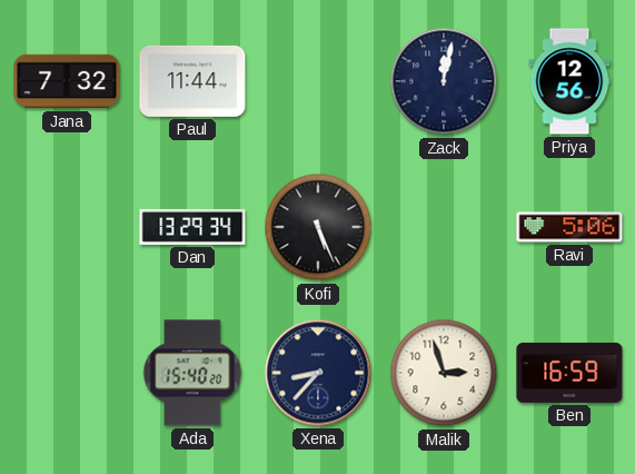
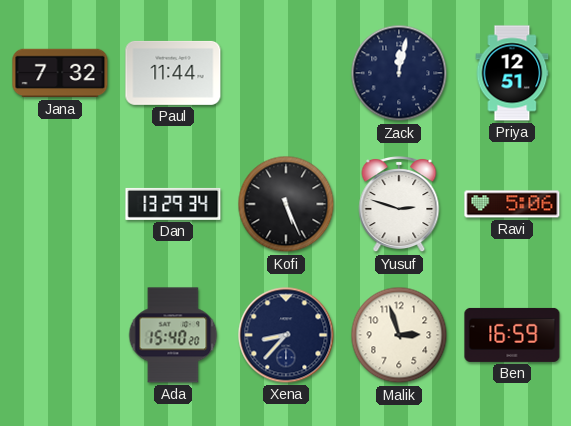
Priya: 12:56 -> 12:51 (512, 73)
Yusuf: none -> 2:48 (399, 205)
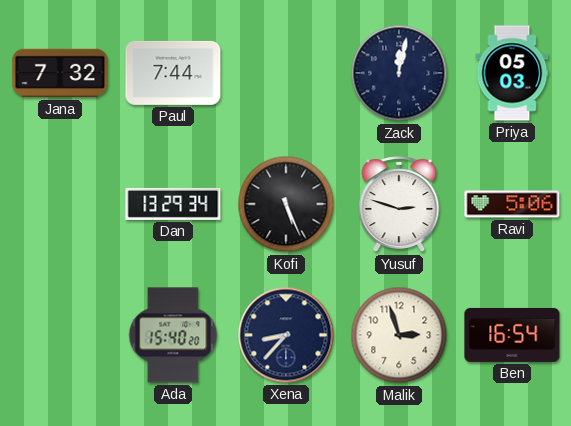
Paul: 11:44 -> 7:44 (173, 73)
Priya: 12:51 -> 05:03 (512, 73)
Ben: 16:59 -> 16:54 (512, 335)
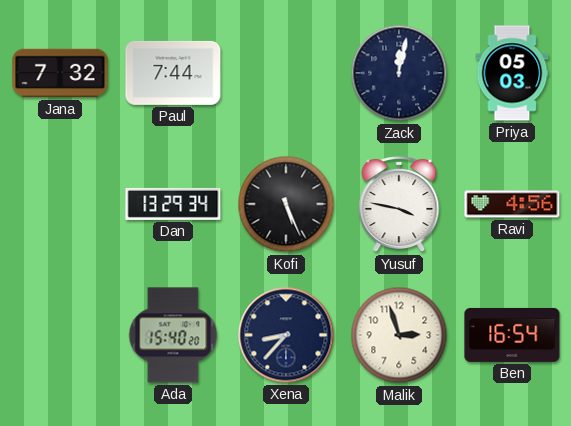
Yusuf: 2:48 -> 3:47 (399, 205)
Ravi: 5:06 -> 4:56 (512, 204)
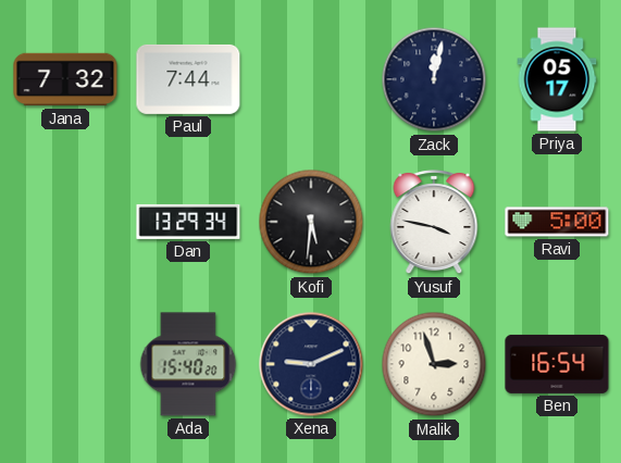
Priya: 05:03 -> 05:17 (557, 79)
Kofi: 5:26 -> 5:31 (311, 222)
Ravi: 4:56 -> 5:00 (557, 222)
Xena: 8:37 -> 9:11 (311, 364)
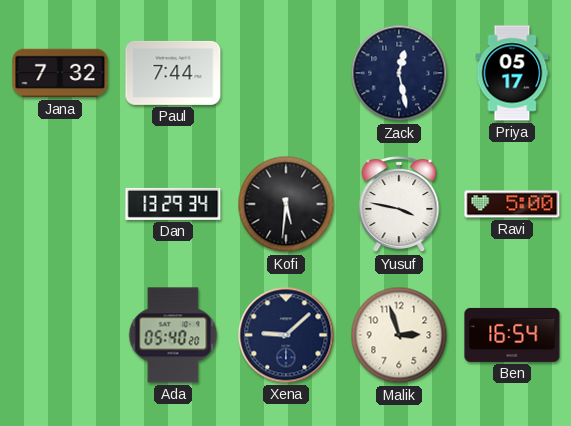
Zack: 12:02 -> 12:28 (399, 73)
Ada: 15:40 -> 05:40 (173, 335)
Xena: 9:11 -> 9:08 (286, 335)
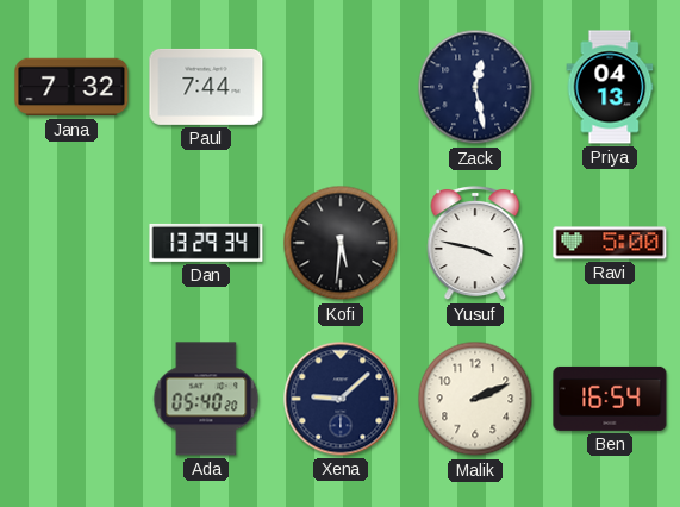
Priya: 05:17 -> 04:13 (610, 87)
Malik: 2:57 -> 2:11 (475, 399)
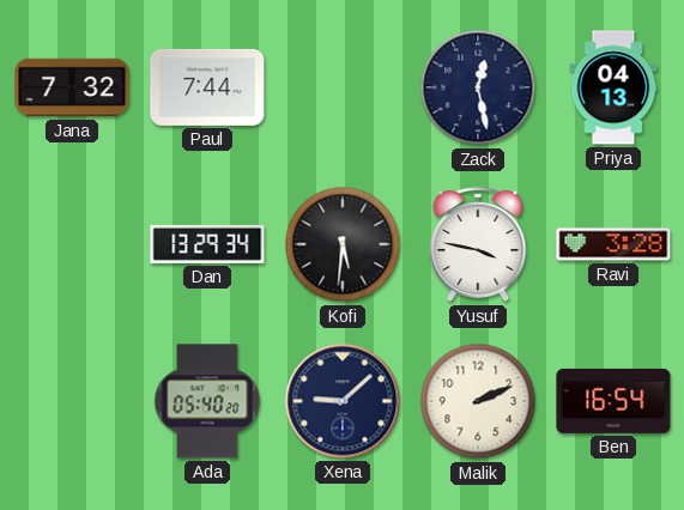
Ravi: 5:00 -> 3:28 (613, 244)
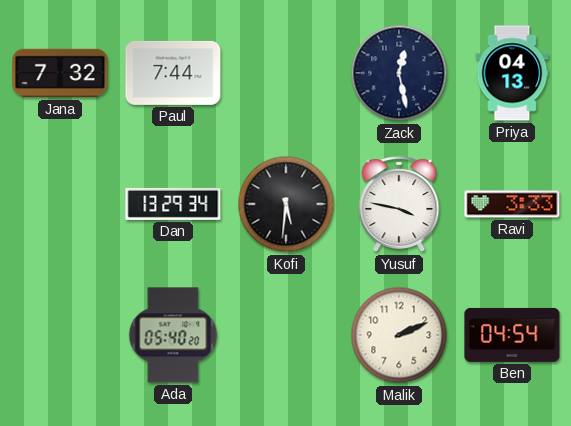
Ravi: 3:28 -> 3:33 (512, 204)
Xena: 9:08 -> none (343, 401)
Ben: 16:54 -> 04:54 (512, 335)
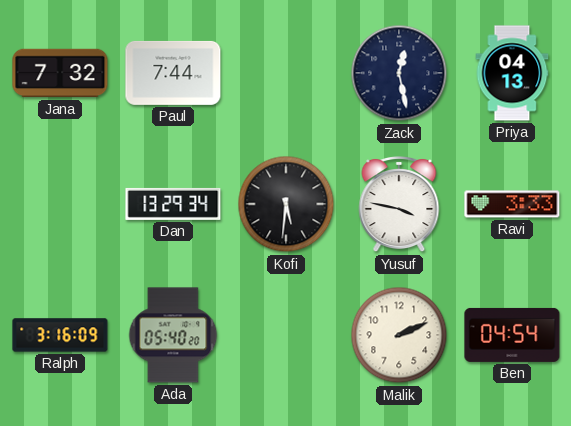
Ralph: none -> 3:16 (60, 335)
